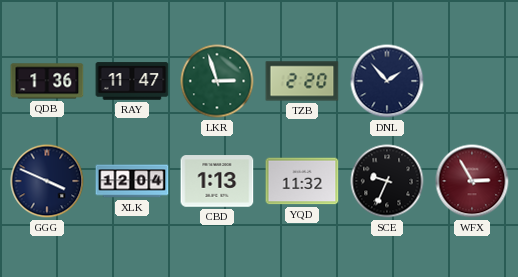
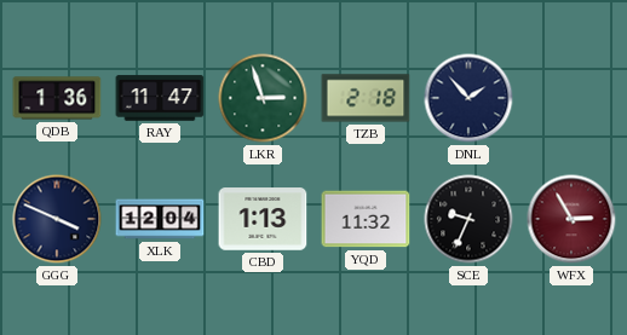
TZB: 2:20 -> 2:18 (366, 98)
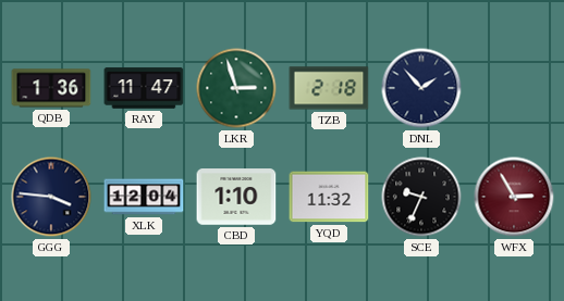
GGG: 3:49 -> 3:46 (51, 197)
CBD: 1:13 -> 1:10 (236, 197)
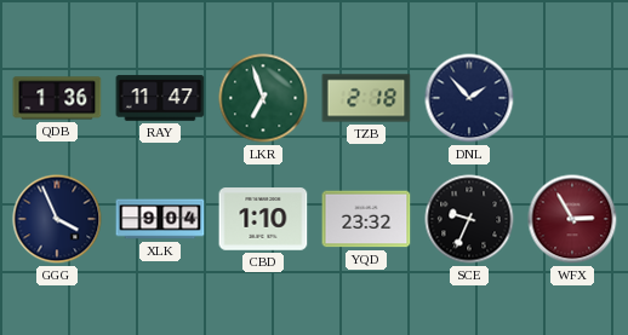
LKR: 2:57 -> 6:57 (263, 98)
GGG: 3:46 -> 3:56 (57, 219)
XLK: 12:04 -> 9:04 (160, 219)
YQD: 11:32 -> 23:32 (366, 219)
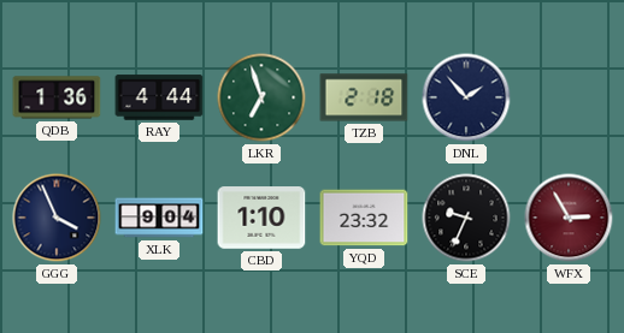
RAY: 11:47 -> 4:44 (159, 97)
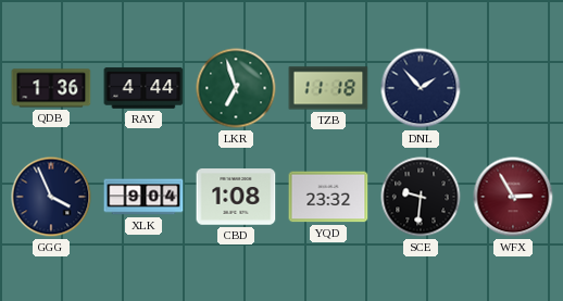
TZB: 2:18 -> 11:18 (328, 88)
CBD: 1:10 -> 1:08 (236, 197)
SCE: 9:34 -> 9:31 (421, 197)
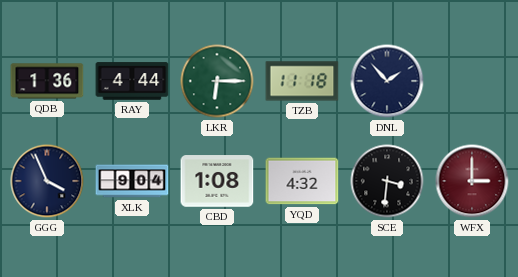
LKR: 6:57 -> 6:15 (217, 81)
YQD: 23:32 -> 4:32 (302, 181)
SCE: 9:31 -> 3:31 (387, 181)
WFX: 2:55 -> 3:00 (472, 181)
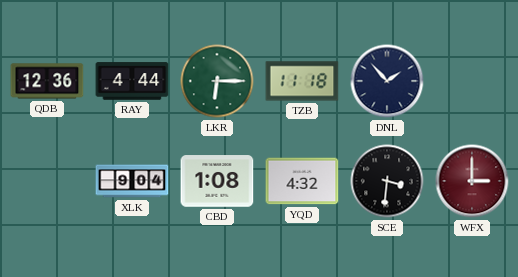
QDB: 1:36 -> 12:36 (47, 81)
GGG: 3:56 -> none (47, 181)
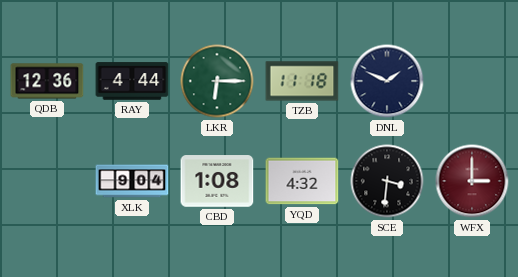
DNL: 1:53 -> 1:49 (387, 81)
